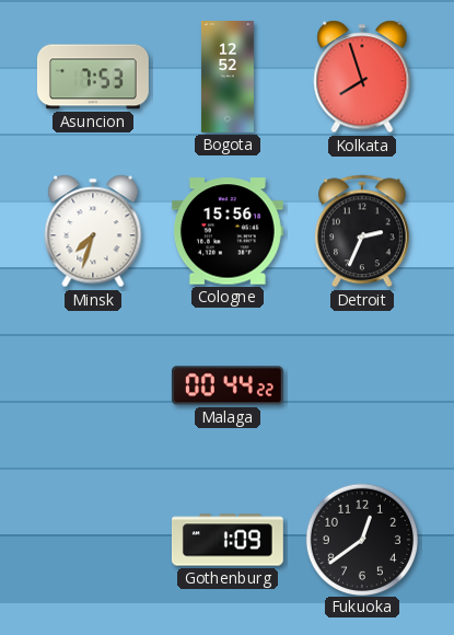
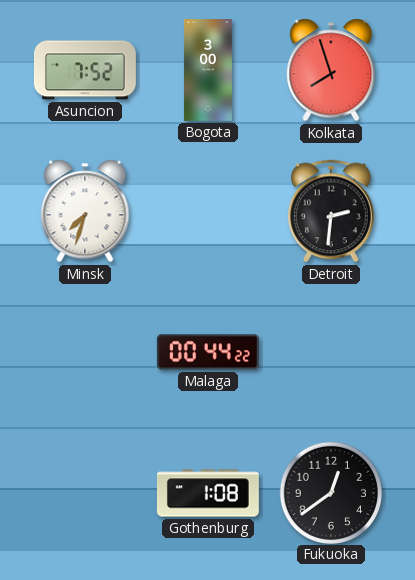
Asuncion: 7:53 -> 7:52 (85, 70)
Bogota: 12:52 -> 3:00 (208, 71)
Cologne: 15:56 -> none (228, 231)
Detroit: 2:34 -> 2:31 (331, 211)
Gothenburg: 1:09 -> 1:08 (208, 493)
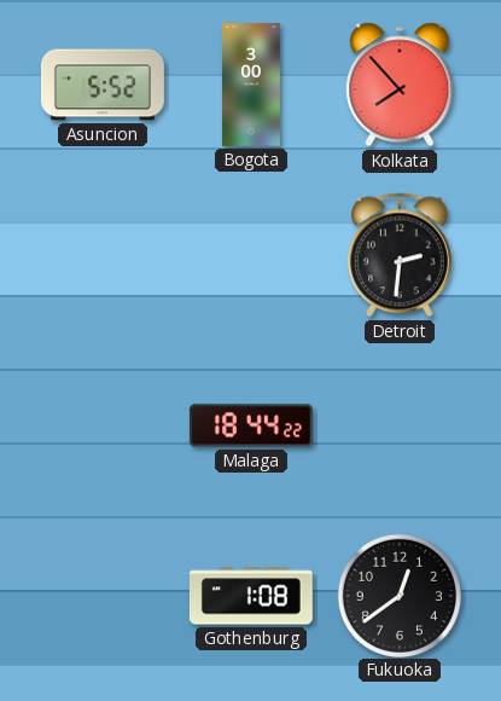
Asuncion: 7:52 -> 5:52 (103, 85)
Kolkata: 7:57 -> 7:53 (400, 85)
Minsk: 7:33 -> none (85, 211)
Malaga: 00:44 -> 18:44 (251, 425)
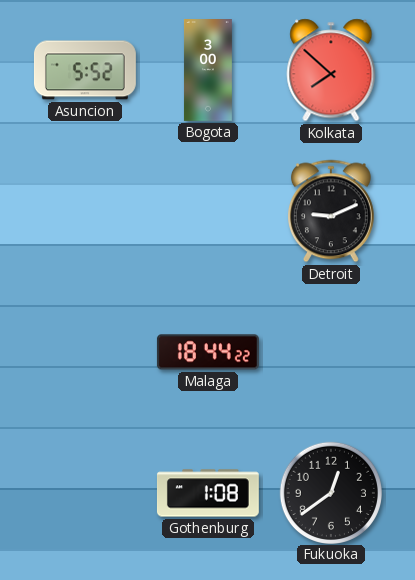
Kolkata: 7:53 -> 7:52 (331, 70)
Detroit: 2:31 -> 9:11 (331, 211)
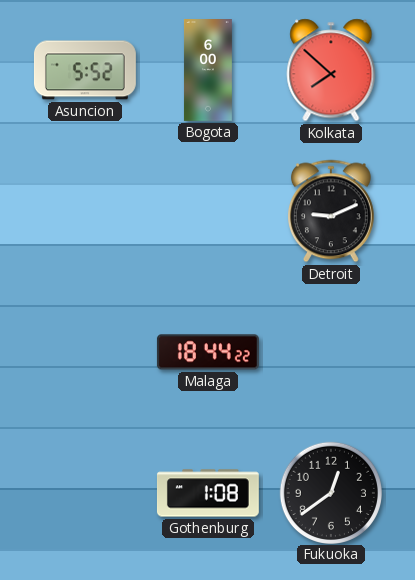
Bogota: 3:00 -> 6:00 (208, 71)
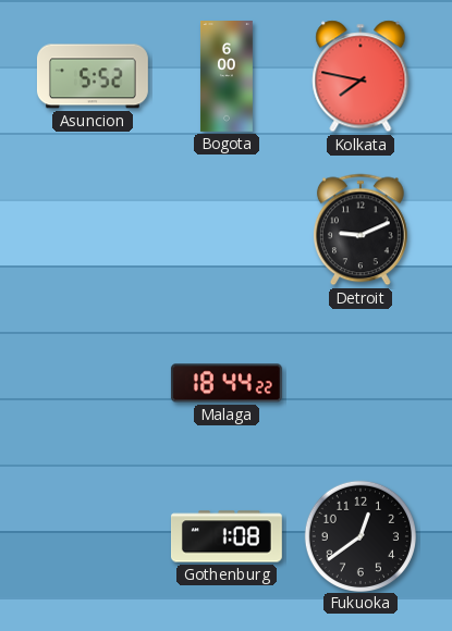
Kolkata: 7:52 -> 7:47 (361, 76)
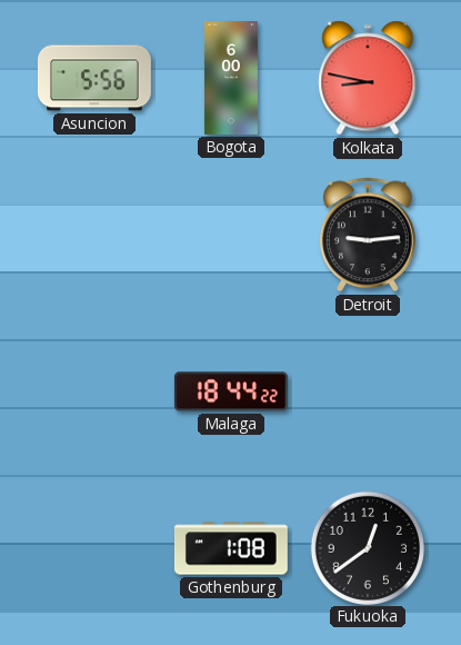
Asuncion: 5:52 -> 5:56 (94, 78)
Kolkata: 7:47 -> 8:47 (368, 78)
Detroit: 9:11 -> 9:14 (368, 235)
